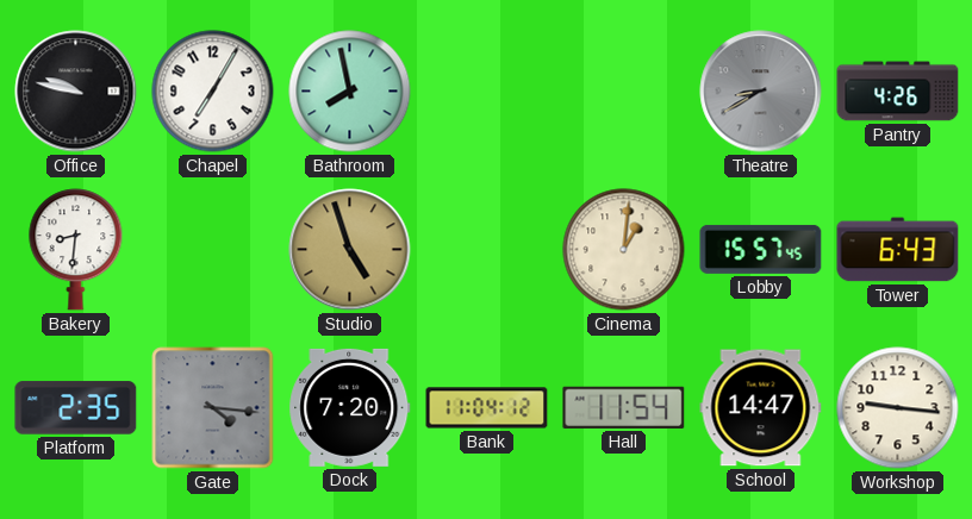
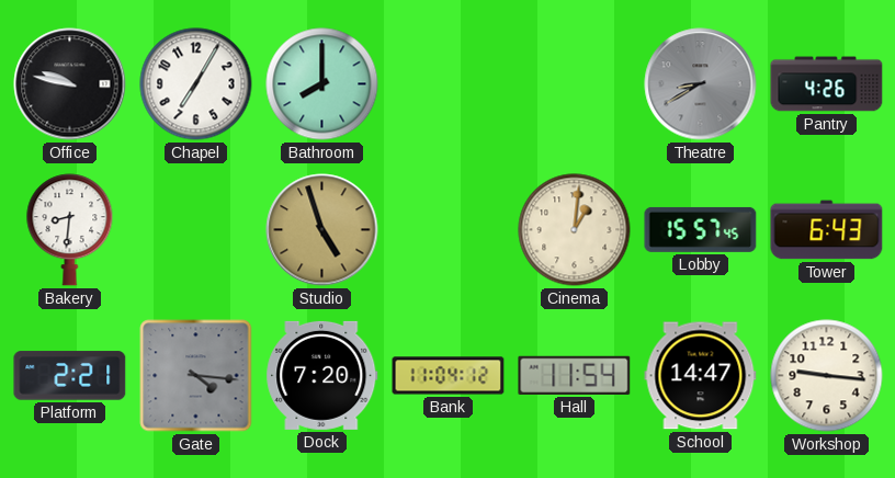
Bathroom: 7:58 -> 8:00 (322, 84)
Platform: 2:35 -> 2:21 (70, 376)
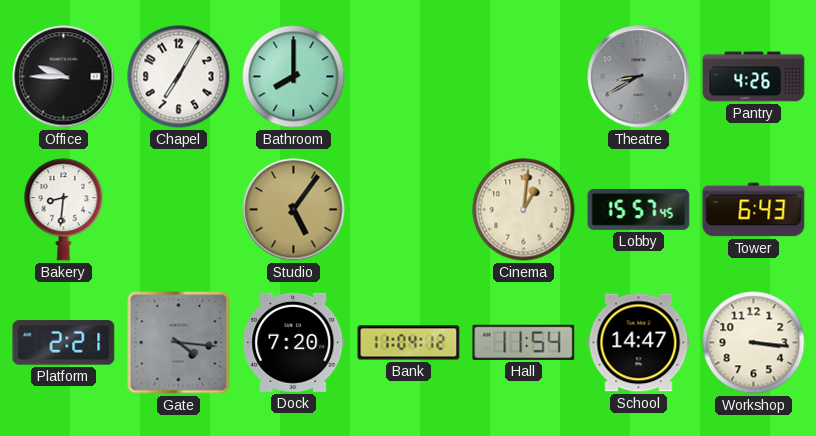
Office: 9:47 -> 9:45 (64, 77)
Studio: 4:57 -> 5:06 (294, 210)
Workshop: 9:16 -> 3:16 (754, 343)
